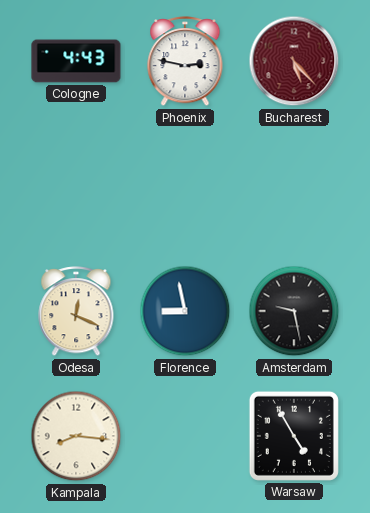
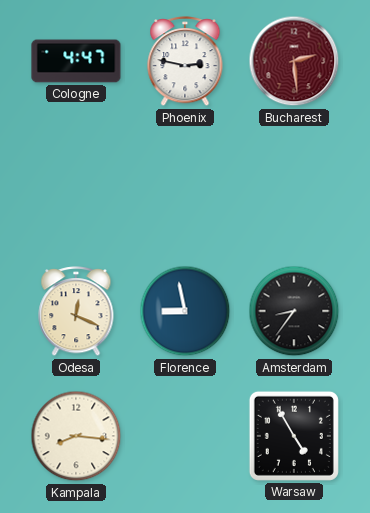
Cologne: 4:43 -> 4:47 (76, 61)
Bucharest: 5:23 -> 2:29 (294, 61)
Amsterdam: 9:28 -> 8:36 (294, 311)
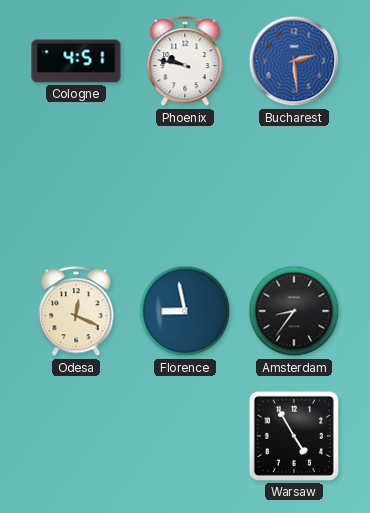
Cologne: 4:47 -> 4:51 (76, 61)
Phoenix: 2:47 -> 9:47 (185, 62)
Bucharest dial: burgundy -> blue (294, 61)
Kampala: 8:16 -> none (76, 436)
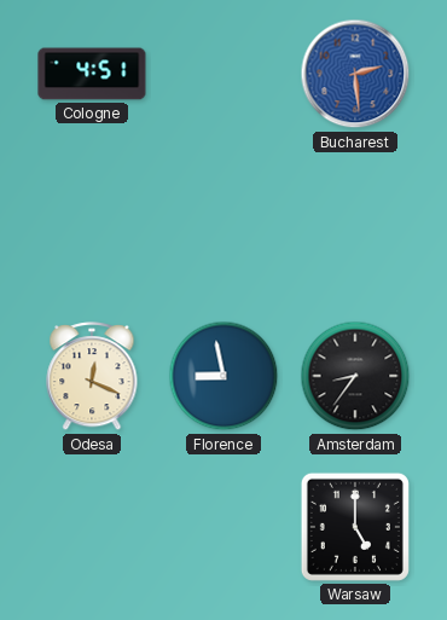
Phoenix: 9:47 -> none (185, 62)
Warsaw: 4:55 -> 5:00 (355, 527)
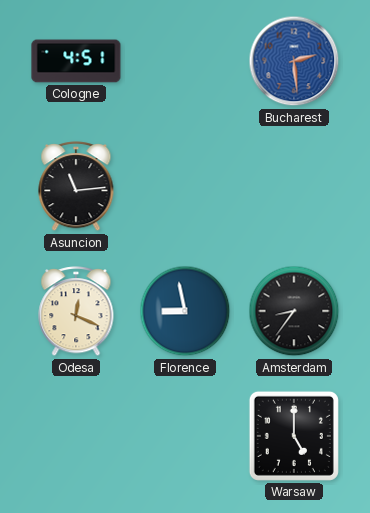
Asuncion: none -> 11:14 (76, 187)
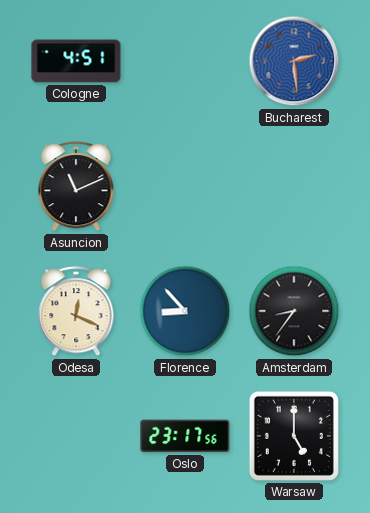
Asuncion: 11:14 -> 11:11 (76, 187)
Florence: 8:58 -> 8:53 (185, 311)
Oslo: none -> 23:17 (185, 436)
